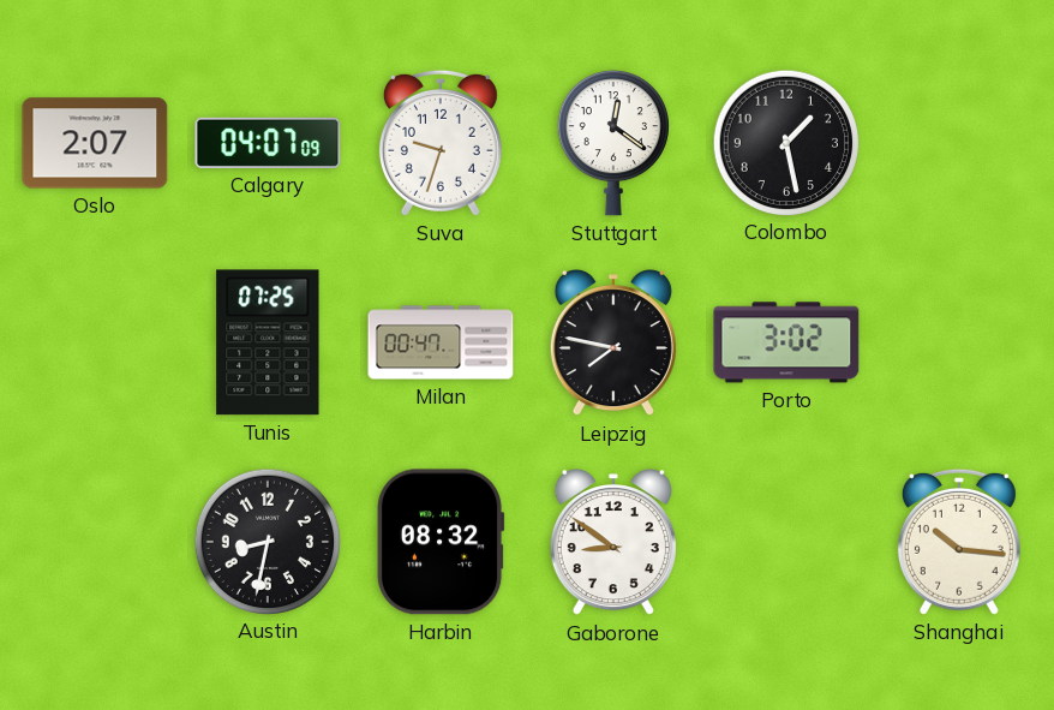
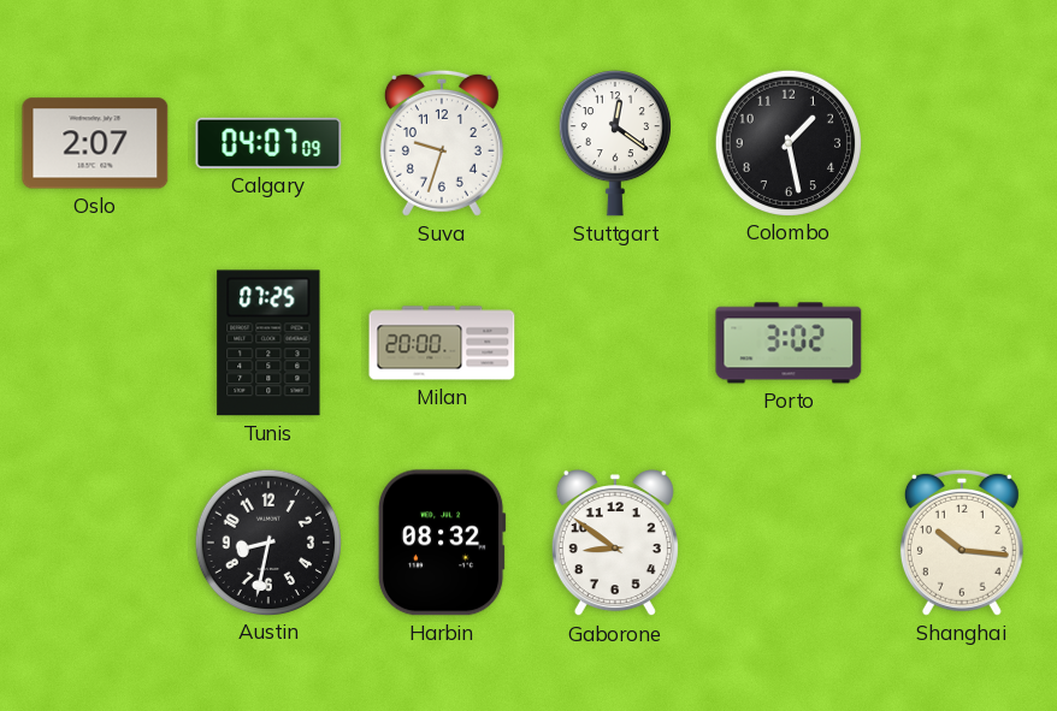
Milan: 00:47 -> 20:00 (442, 343)
Leipzig: 7:47 -> none (613, 344)
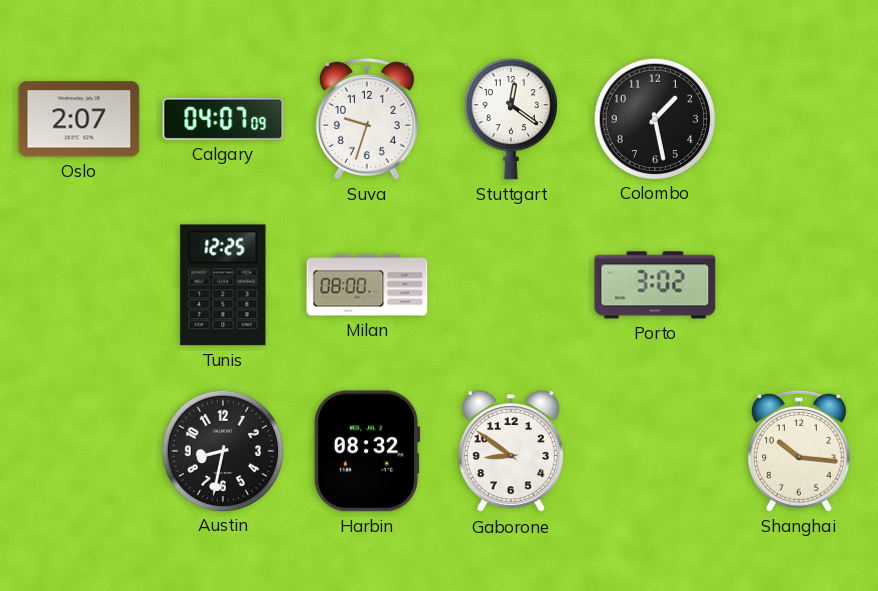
Tunis: 07:25 -> 12:25 (223, 285)
Milan: 20:00 -> 08:00 (367, 285)
